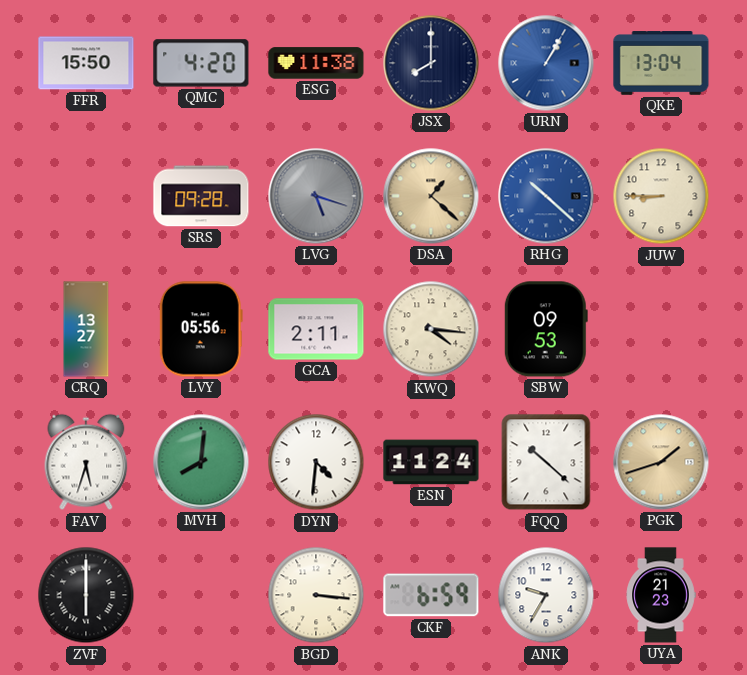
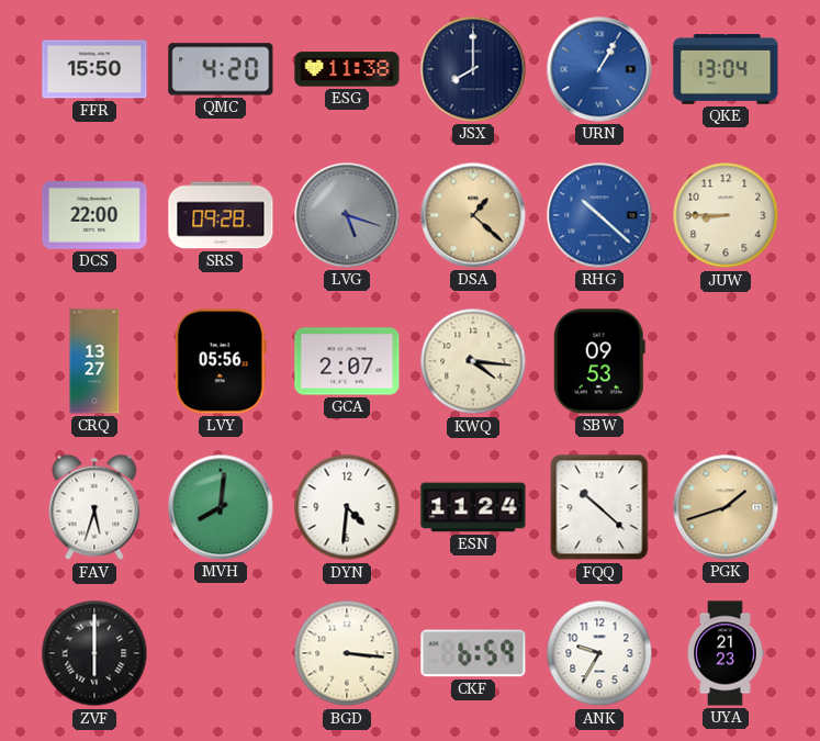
DCS: none -> 22:00 (94, 216)
GCA: 2:11 -> 2:07 (347, 361)
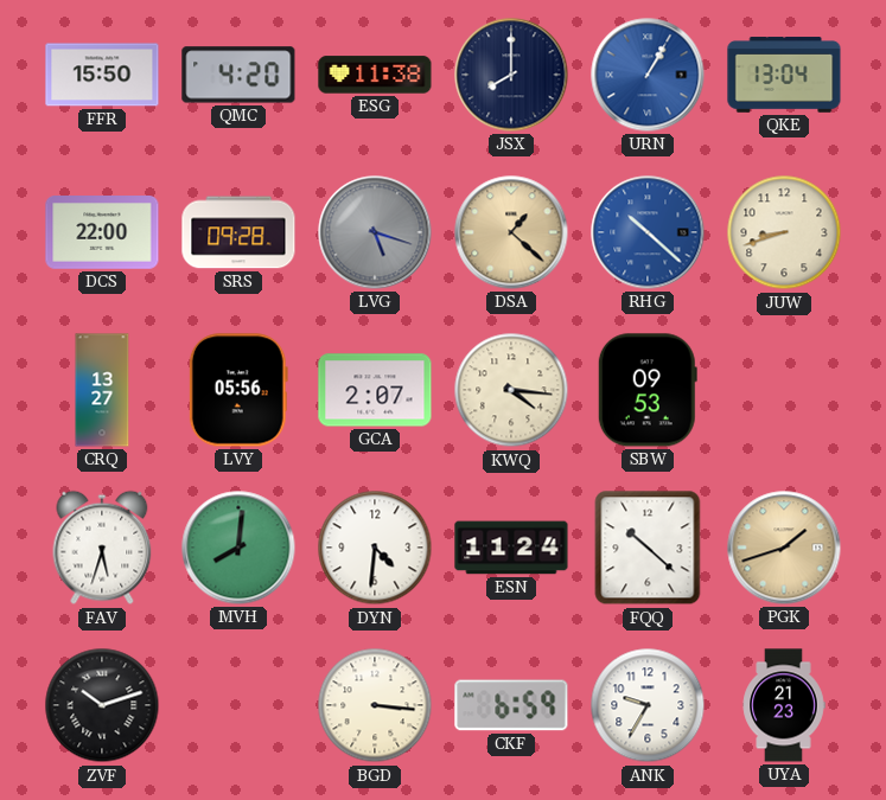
JUW: 8:45 -> 8:42 (784, 232)
ZVF: 6:00 -> 10:12 (102, 705)
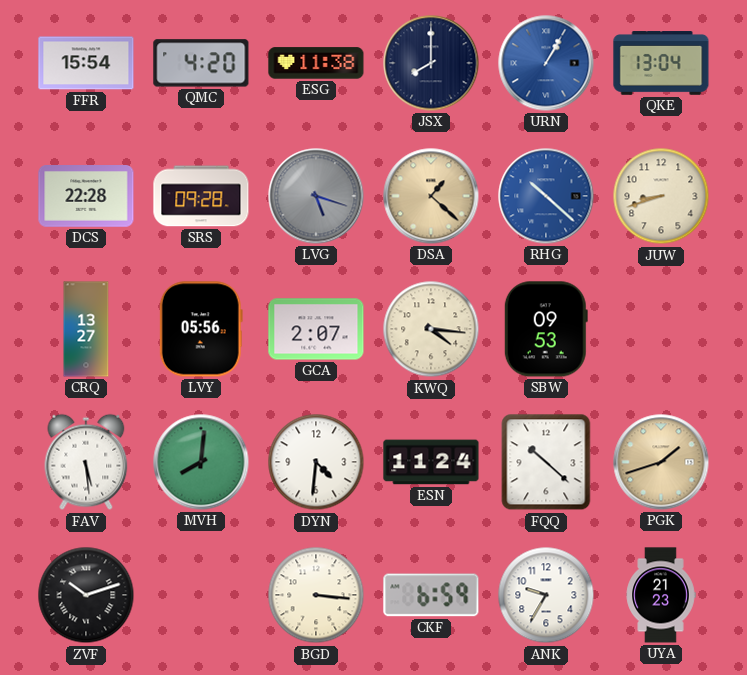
FFR: 15:50 -> 15:54 (86, 63)
DCS: 22:00 -> 22:28 (86, 197)
FAV: 5:33 -> 5:29 (86, 462)
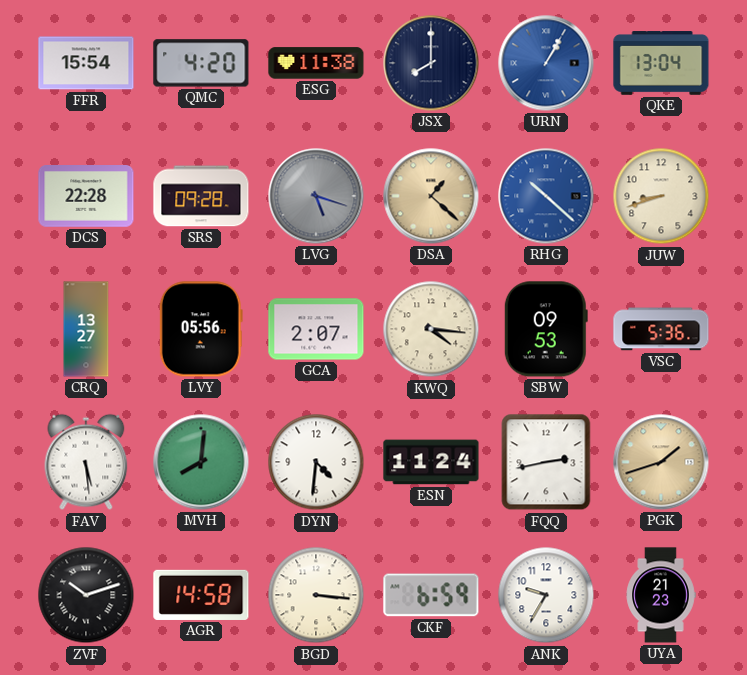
VSC: none -> 5:36 (661, 329)
FQQ: 10:22 -> 2:43 (546, 462)
AGR: none -> 14:58 (201, 595)
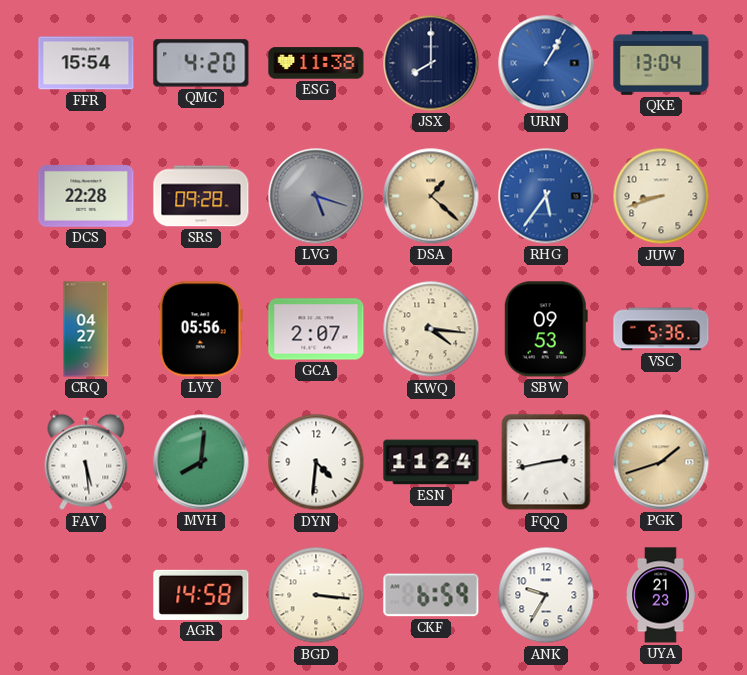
RHG: 10:22 -> 5:36 (546, 196)
CRQ: 13:27 -> 04:27 (86, 329)
ZVF: 10:12 -> none (86, 595)
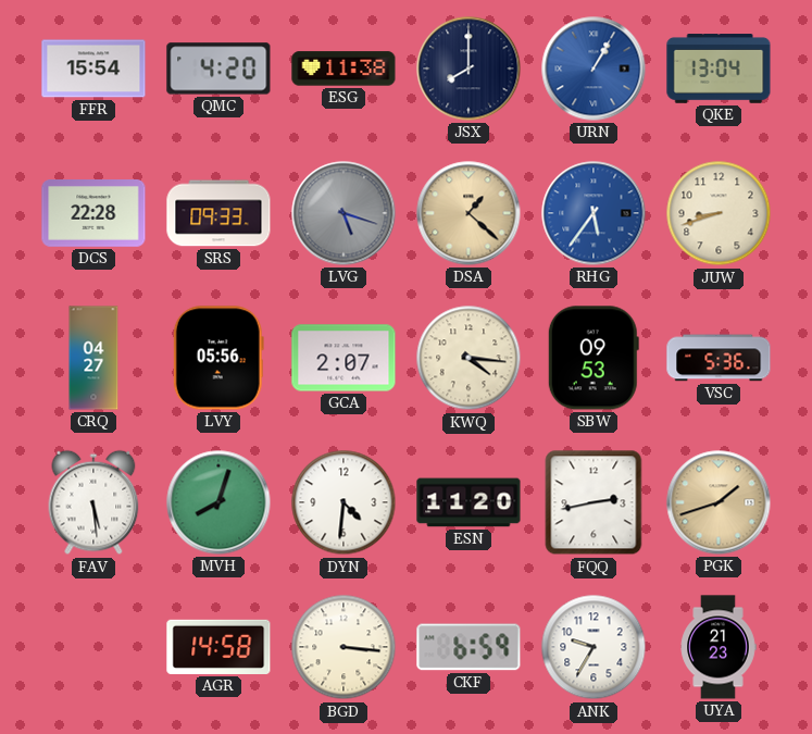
SRS: 09:28 -> 09:33 (218, 213)
MVH: 8:01 -> 8:03 (218, 502)
ESN: 11:24 -> 11:20 (469, 502)
